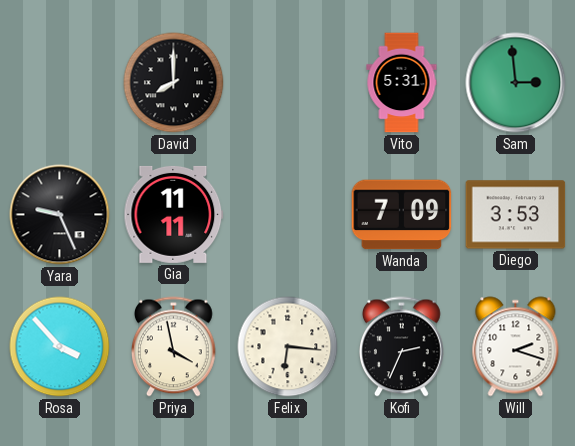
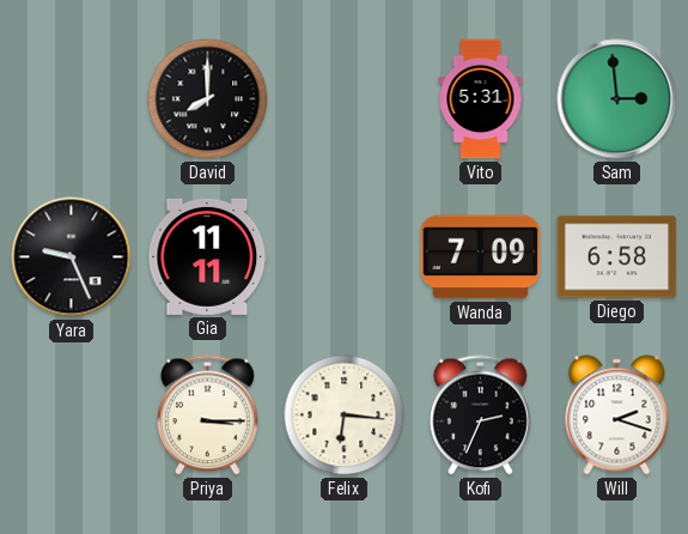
Diego: 3:53 -> 6:58 (617, 257)
Rosa: 3:53 -> none (60, 347)
Priya: 3:58 -> 3:15 (208, 415)
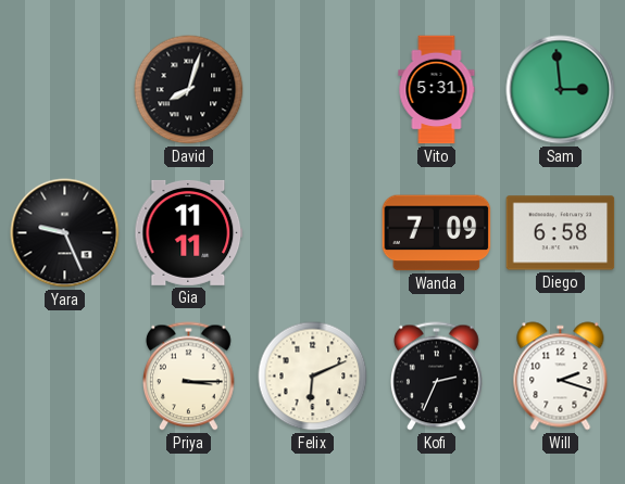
David: 8:00 -> 8:03 (189, 90)
Felix: 6:16 -> 6:11 (313, 377)
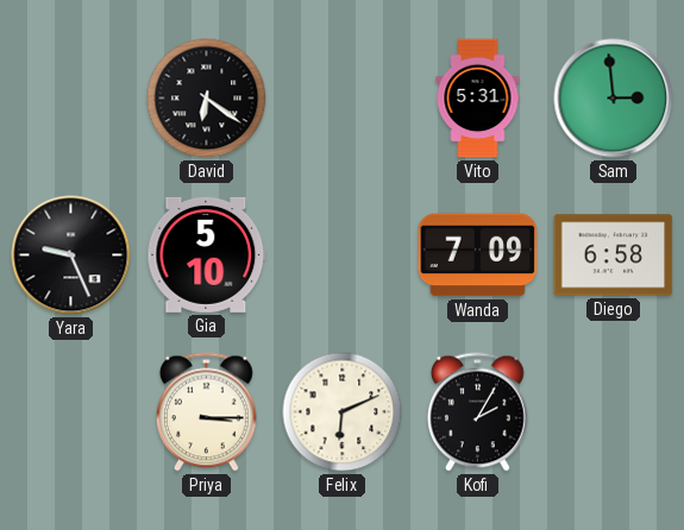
David: 8:03 -> 6:21 (207, 99)
Gia: 11:11 -> 5:10 (207, 254)
Kofi: 2:34 -> 2:05 (478, 412)
Will: 2:18 -> none (561, 377)
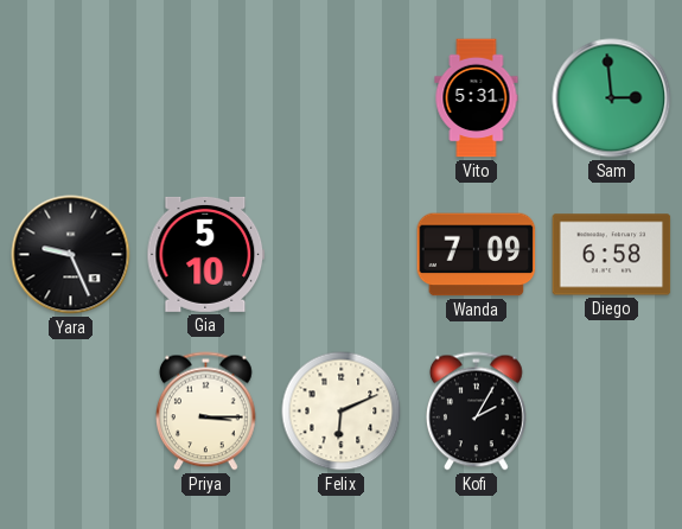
David: 6:21 -> none (207, 99)
